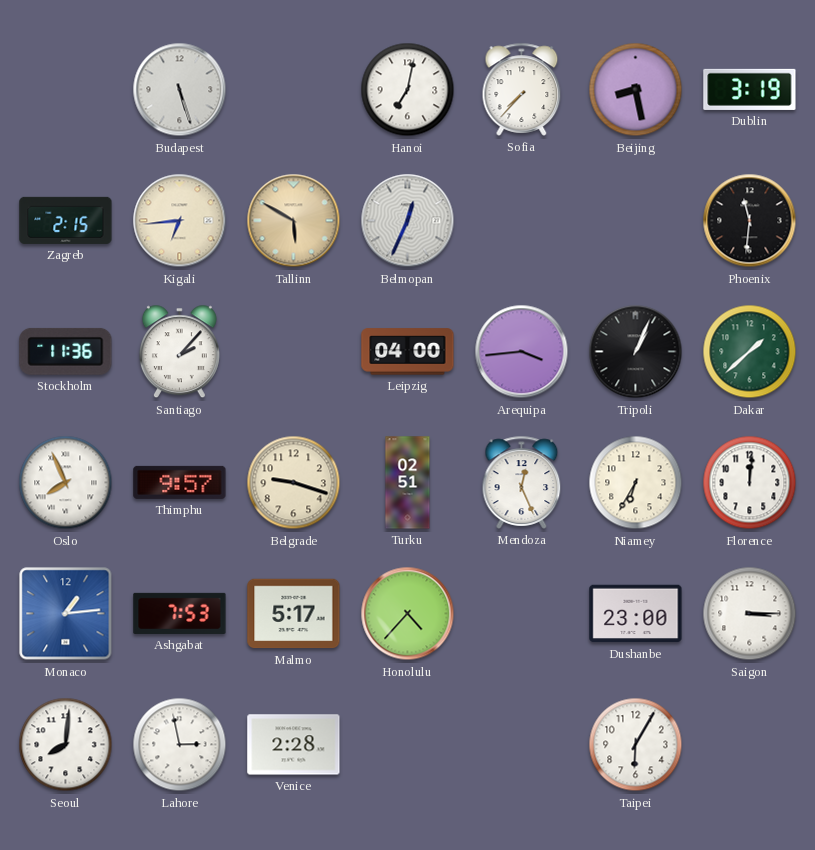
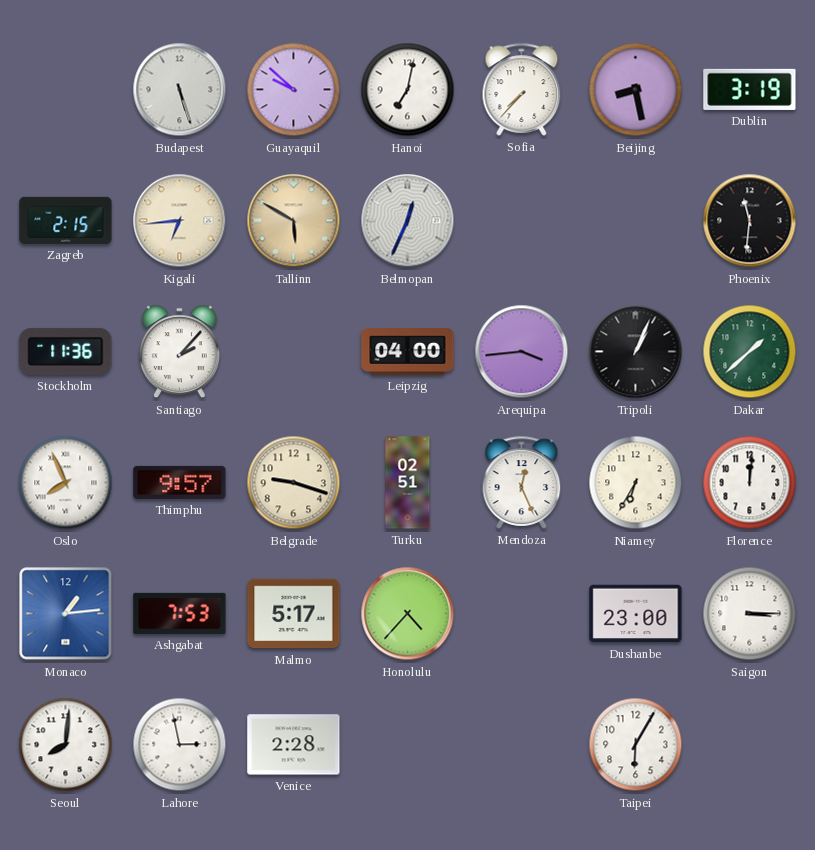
Guayaquil: none -> 9:52 (294, 90)
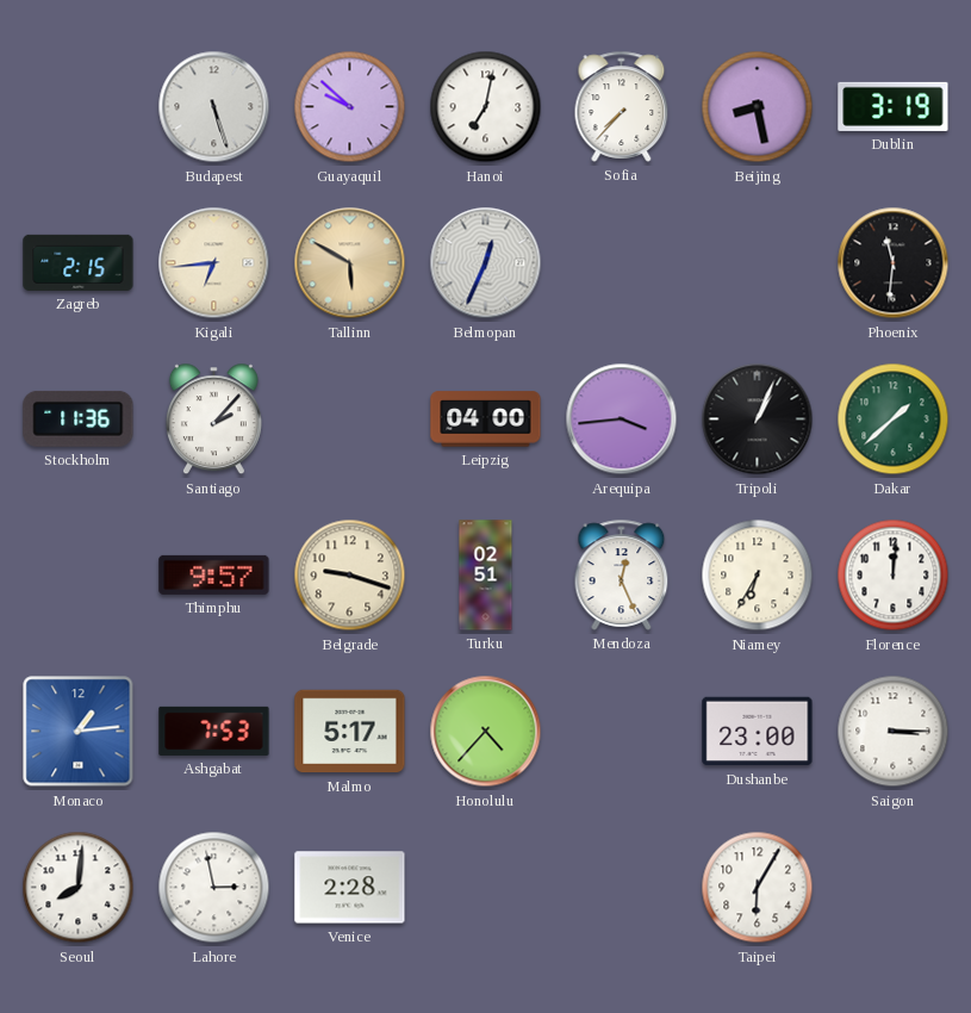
Oslo: 7:56 -> none (66, 483)
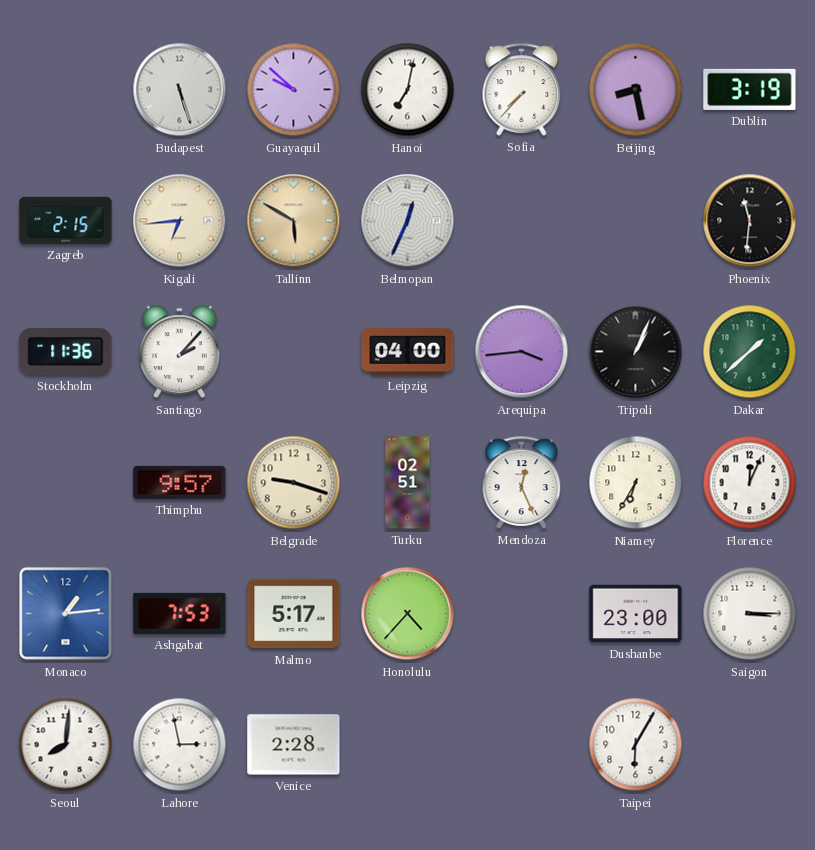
Florence: 12:01 -> 12:04 (750, 483)
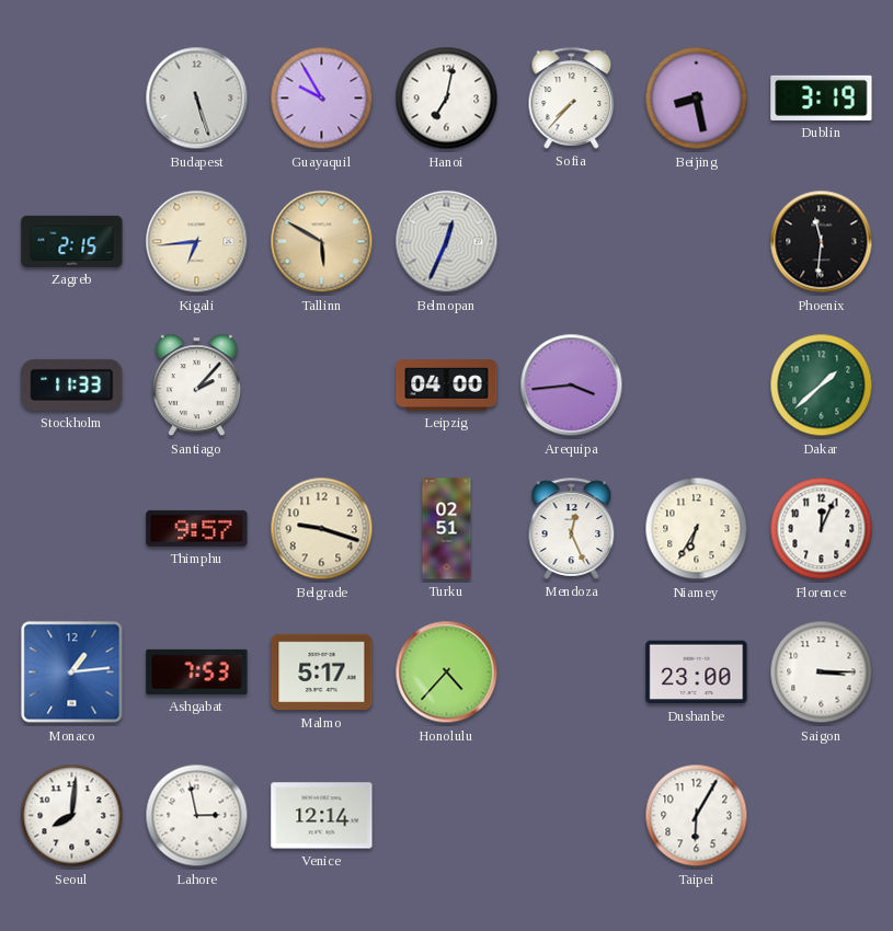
Guayaquil: 9:52 -> 9:55 (322, 99)
Stockholm: 11:36 -> 11:33 (72, 384)
Tripoli: 1:04 -> none (636, 352)
Venice: 2:28 -> 12:14 (322, 816)
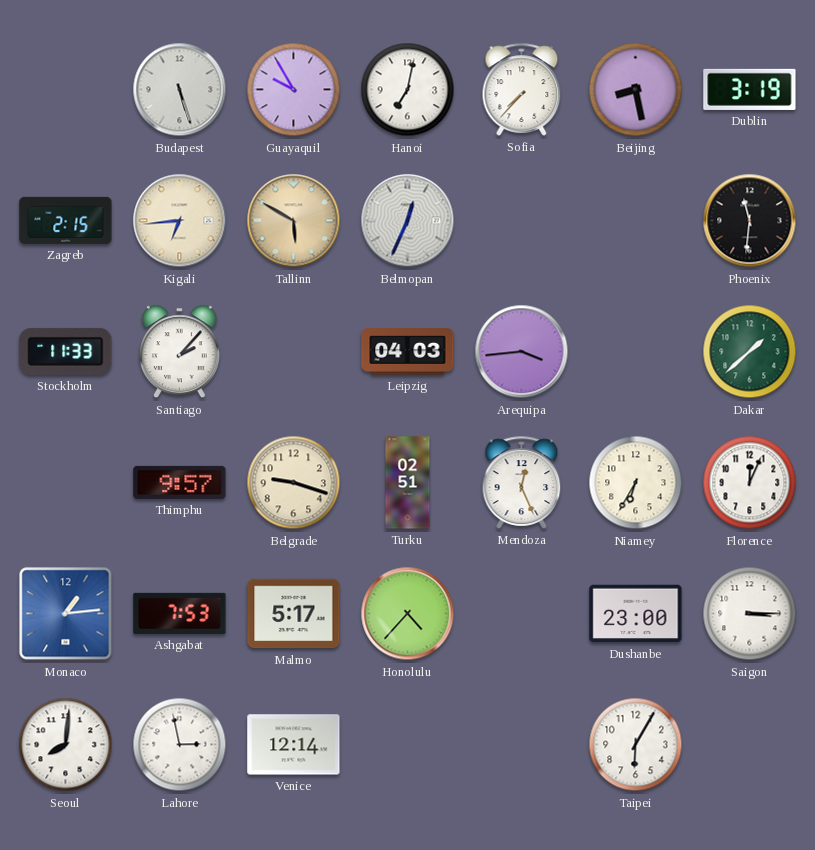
Leipzig: 04:00 -> 04:03 (408, 352)
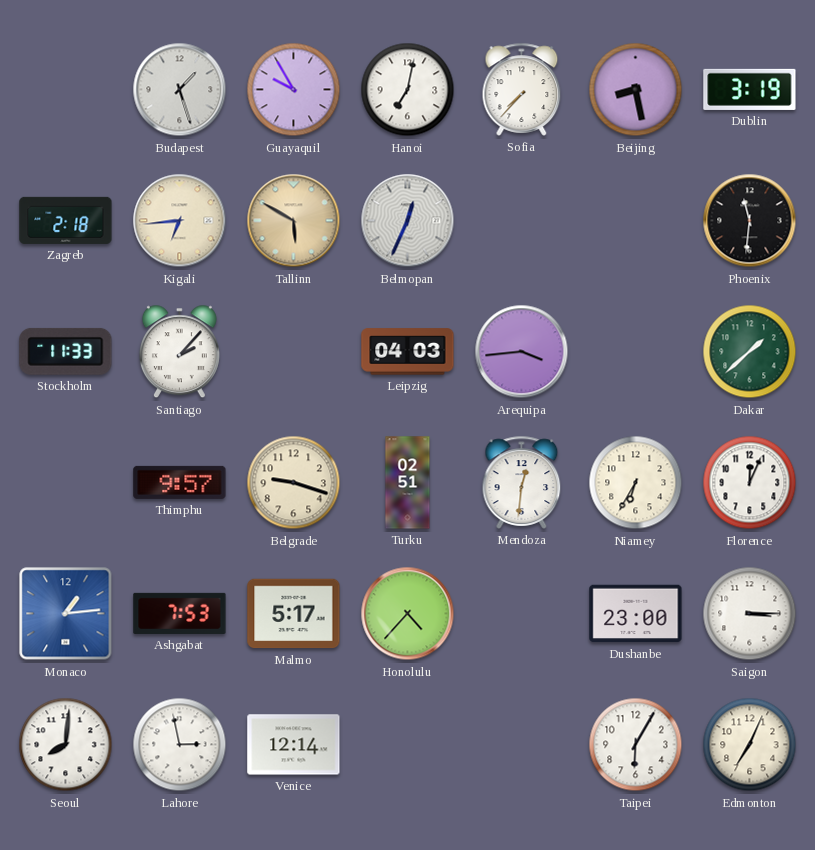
Budapest: 5:27 -> 1:27 (180, 90)
Zagreb: 2:15 -> 2:18 (66, 220)
Mendoza: 12:26 -> 12:31 (522, 482)
Edmonton: none -> 7:04 (750, 745)
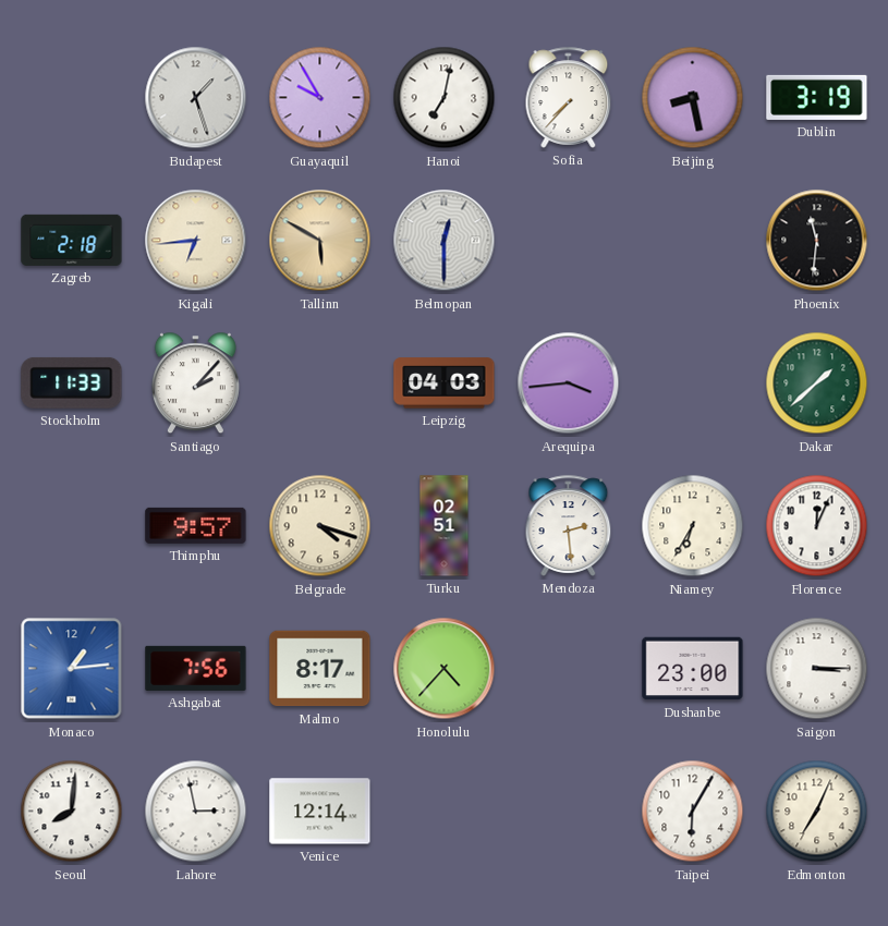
Belmopan: 12:34 -> 12:30 (445, 241)
Belgrade: 9:18 -> 4:18 (320, 526)
Mendoza: 12:31 -> 2:29 (569, 525)
Ashgabat: 7:53 -> 7:56 (196, 668)
Malmo: 5:17 -> 8:17 (320, 669)
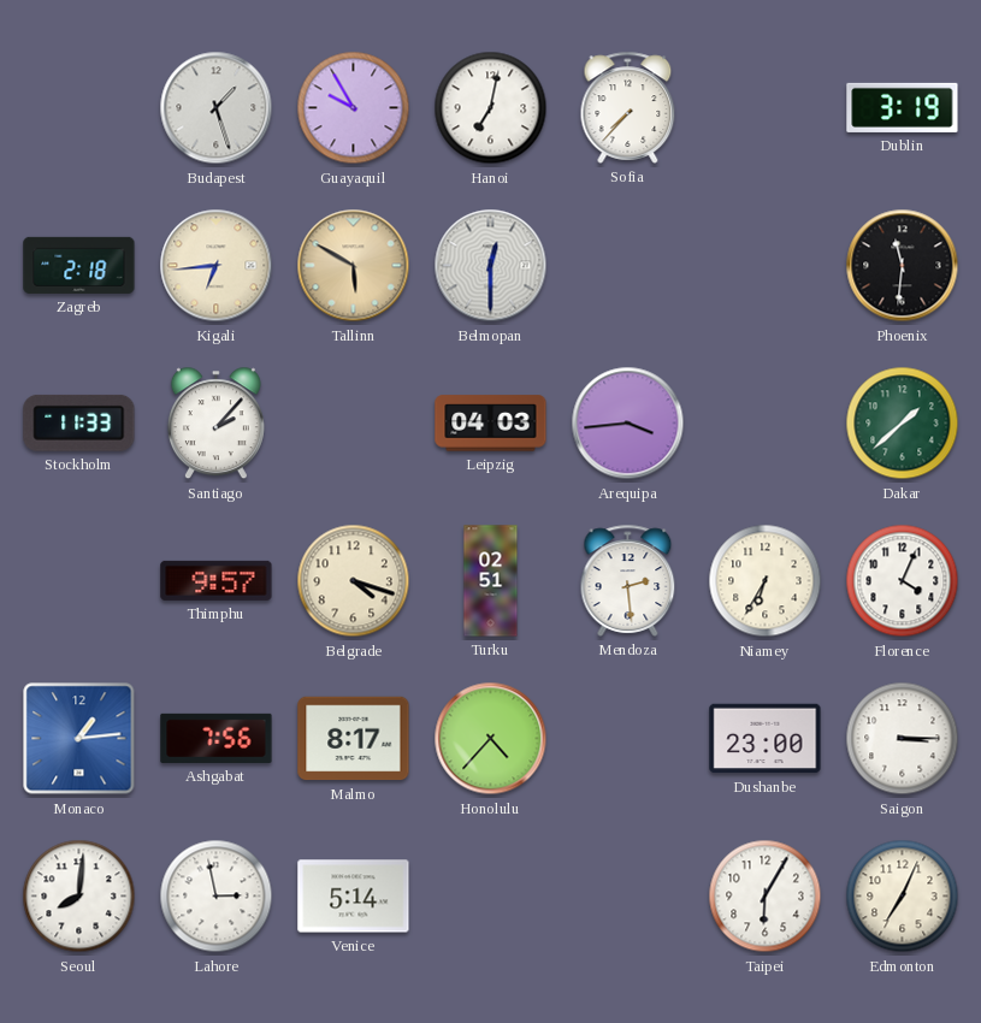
Beijing: 8:28 -> none (693, 98)
Florence: 12:04 -> 4:04 (903, 581)
Venice: 12:14 -> 5:14 (354, 897)
